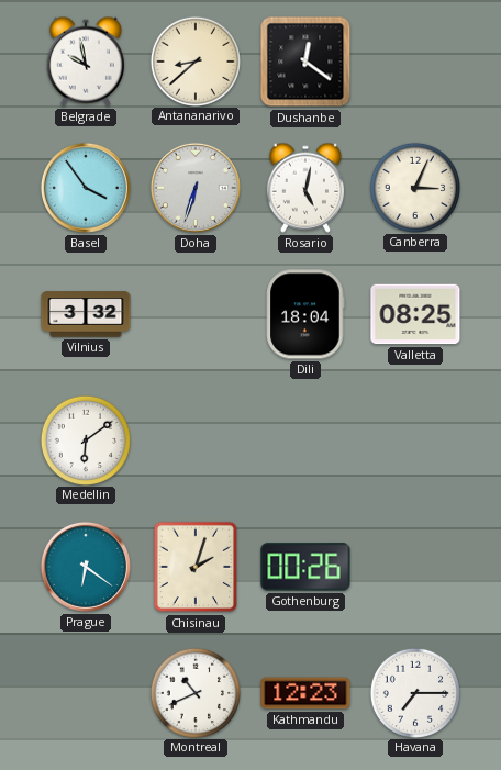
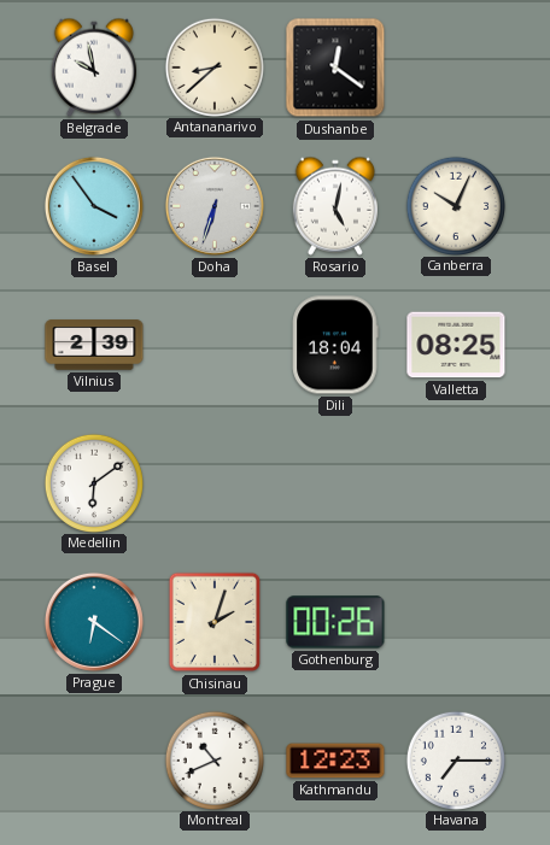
Canberra: 3:04 -> 10:04 (455, 205)
Vilnius: 3:32 -> 2:39 (94, 345)
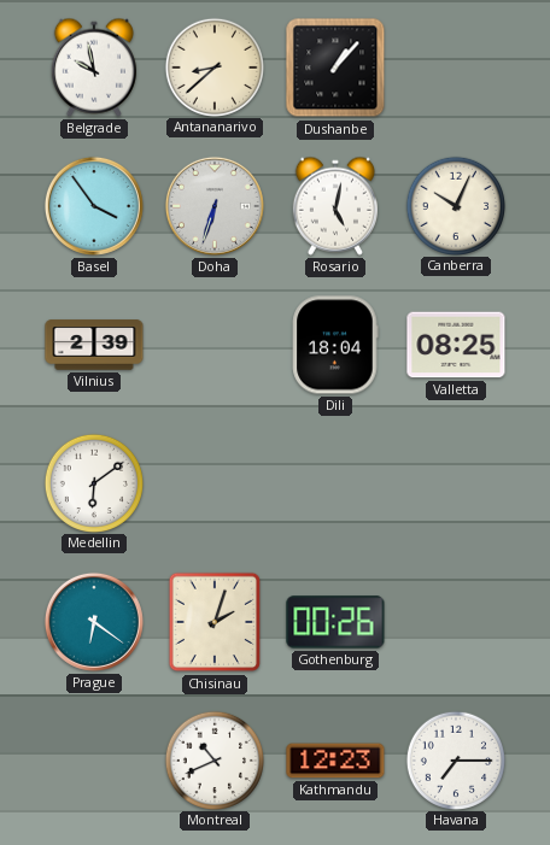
Dushanbe: 12:21 -> 1:07 (335, 68)
